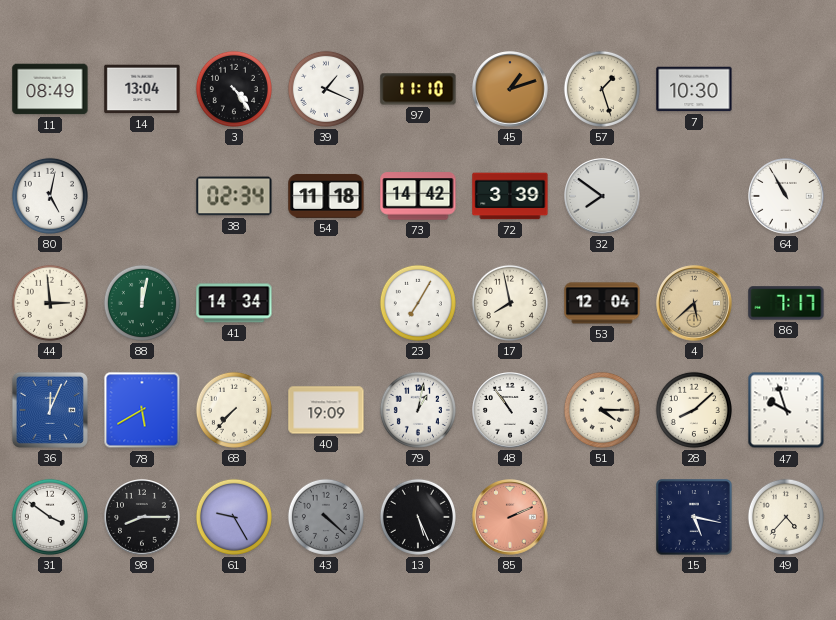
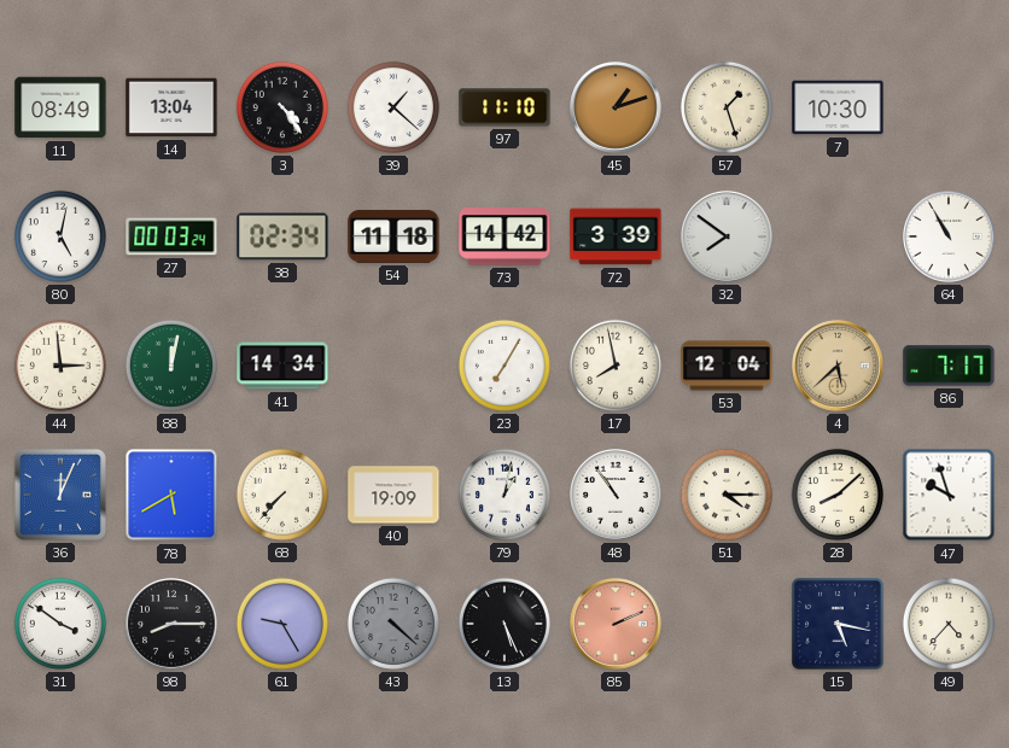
39: 1:19 -> 1:22 (393, 107)
27: none -> 00:03 (171, 236)
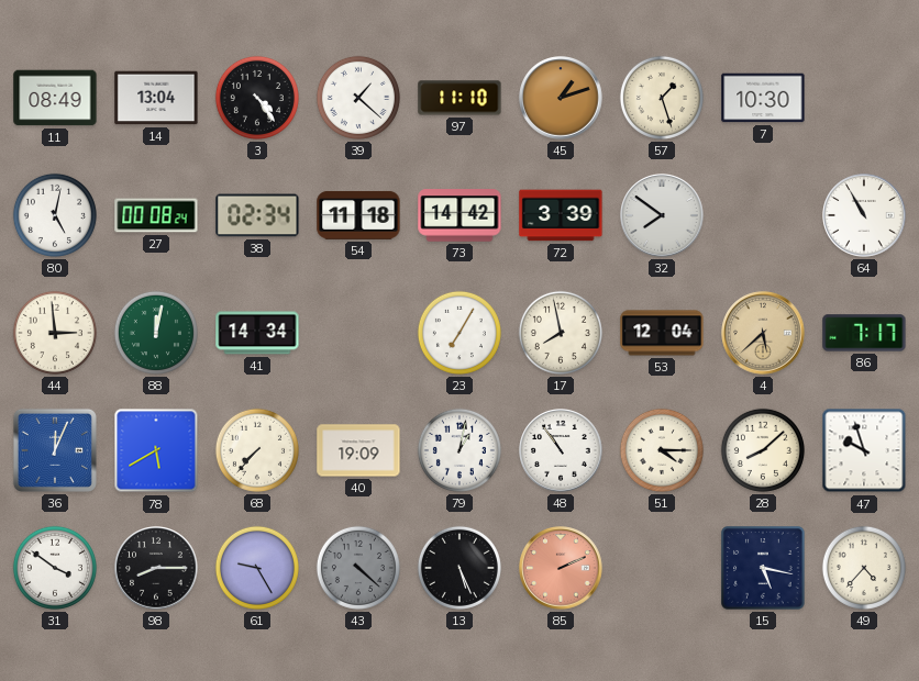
27: 00:03 -> 00:08 (156, 215)
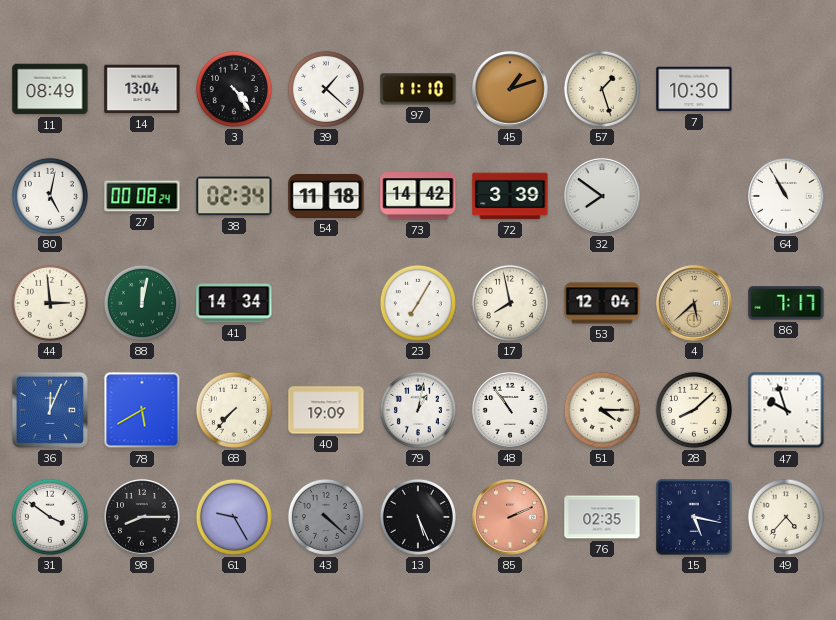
76: none -> 02:35 (602, 517)
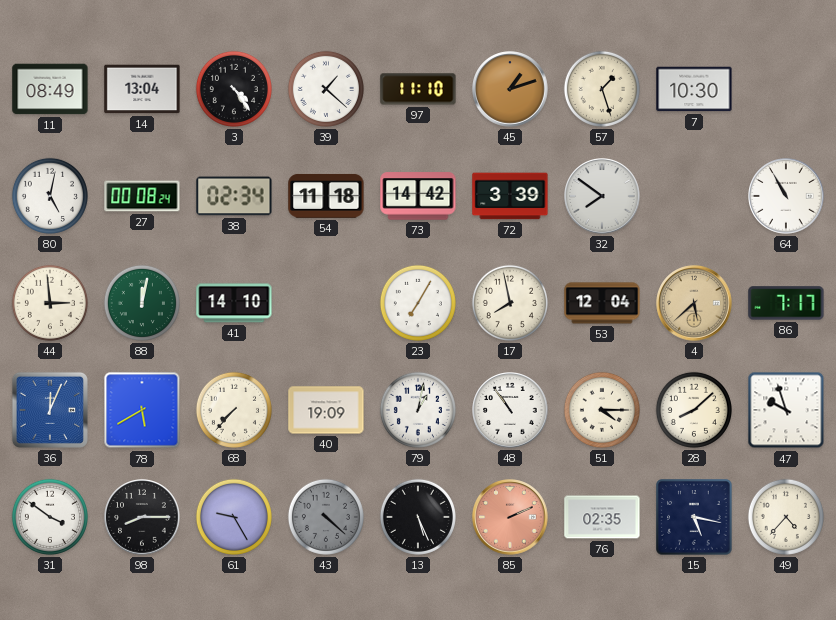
41: 14:34 -> 14:10 (234, 303)
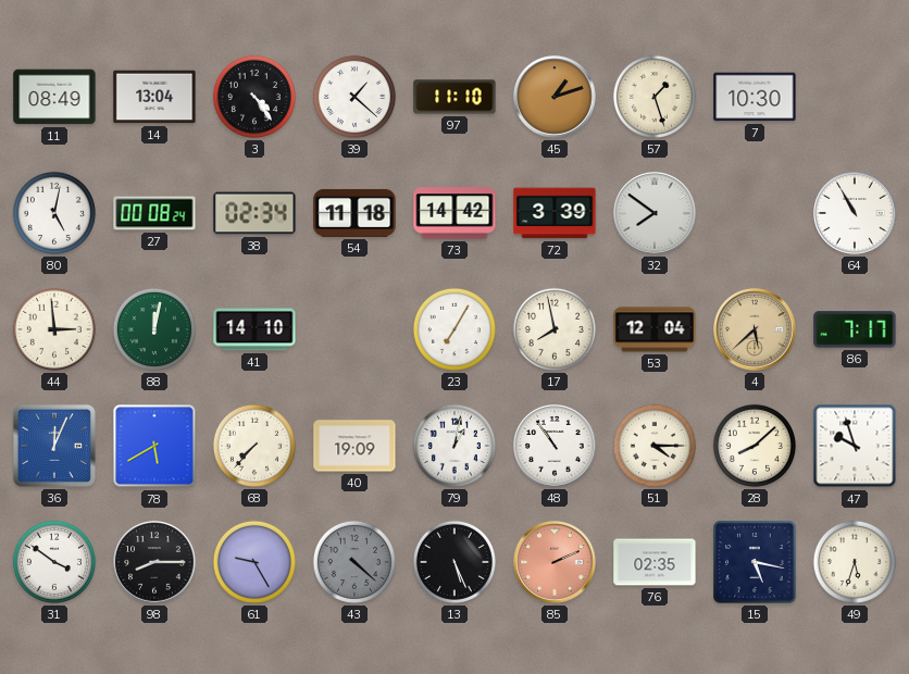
49: 4:37 -> 5:33 (855, 562)
